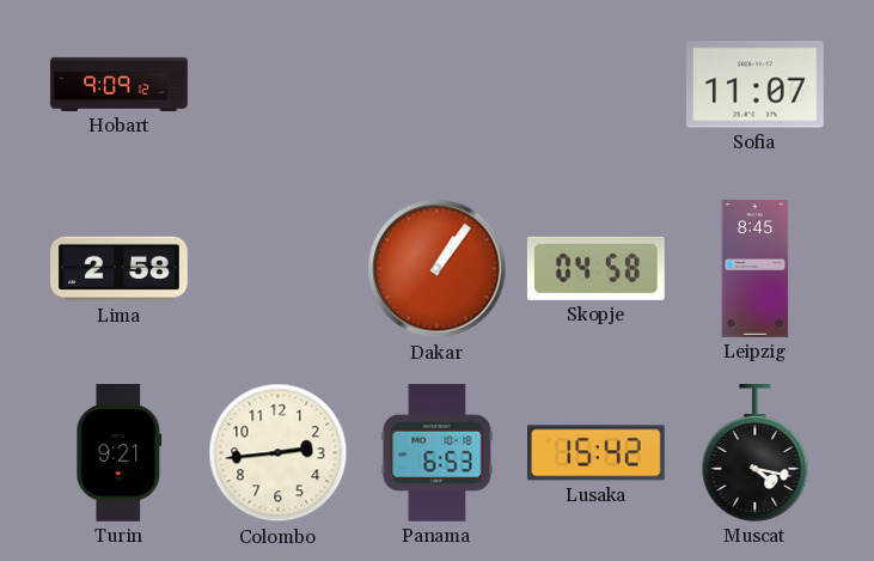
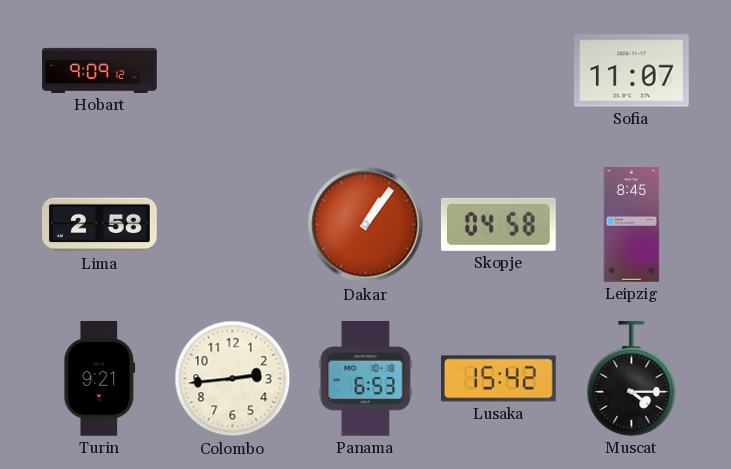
Muscat: 4:17 -> 4:15 (632, 379)
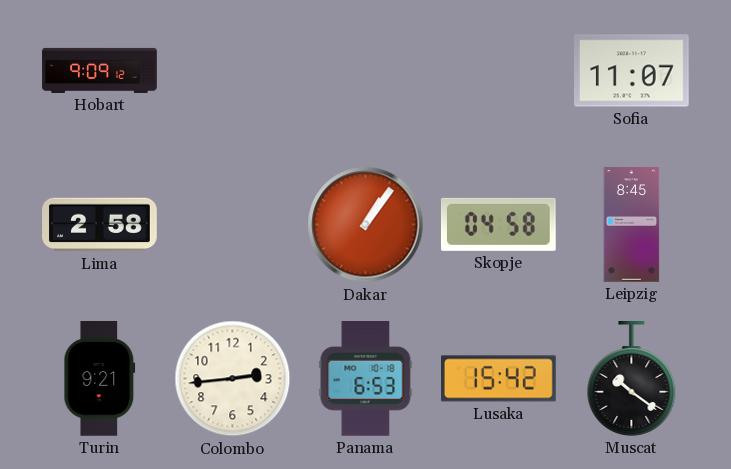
Muscat: 4:15 -> 10:21 (632, 379)
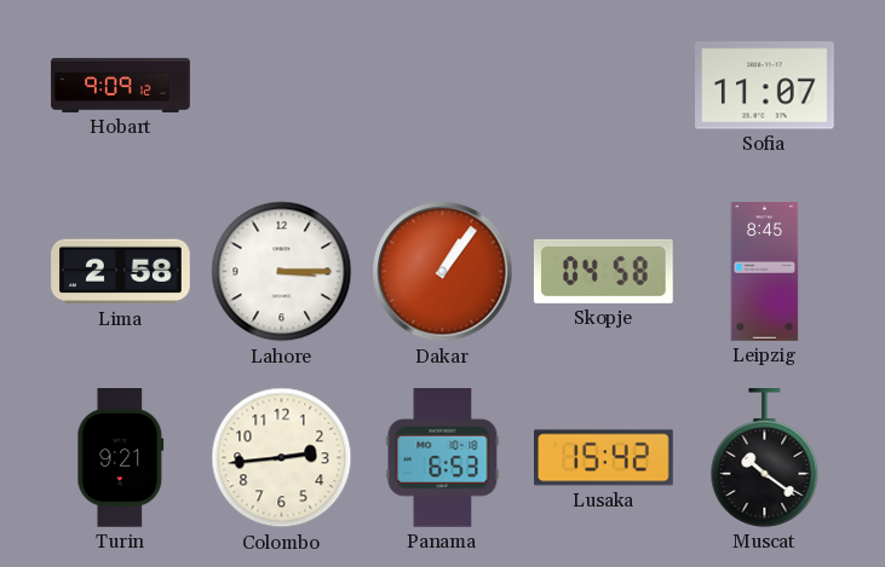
Lahore: none -> 3:15 (282, 272)
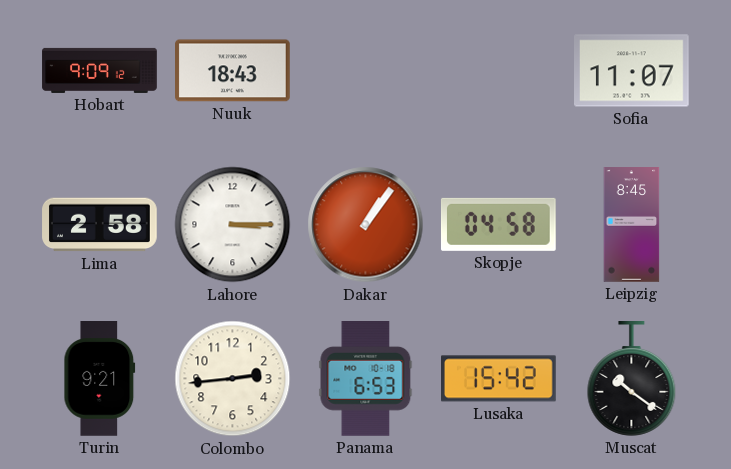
Nuuk: none -> 18:43 (233, 71)
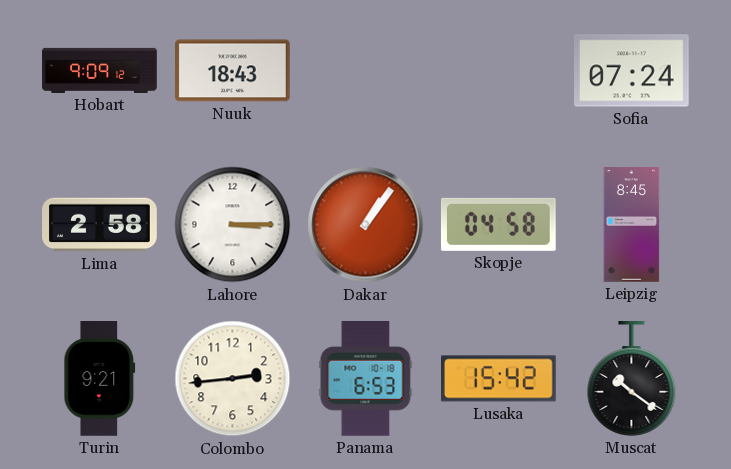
Sofia: 11:07 -> 07:24 (632, 71)
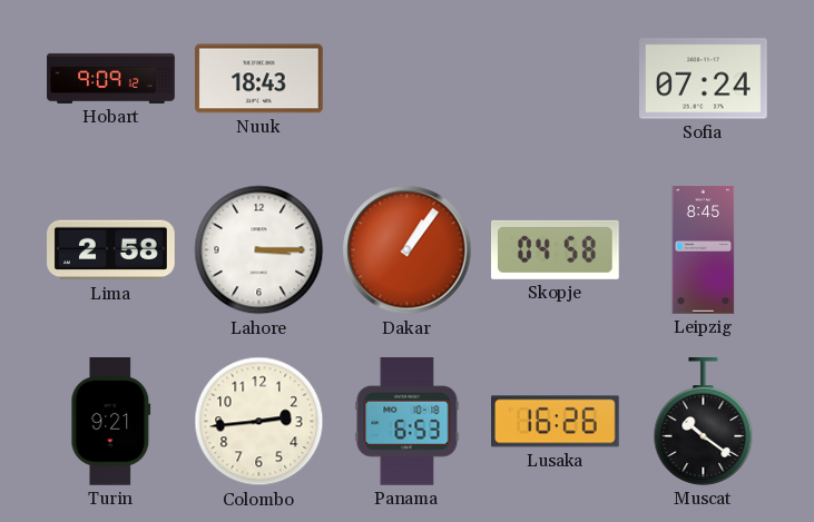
Lusaka: 15:42 -> 16:26 (556, 422)
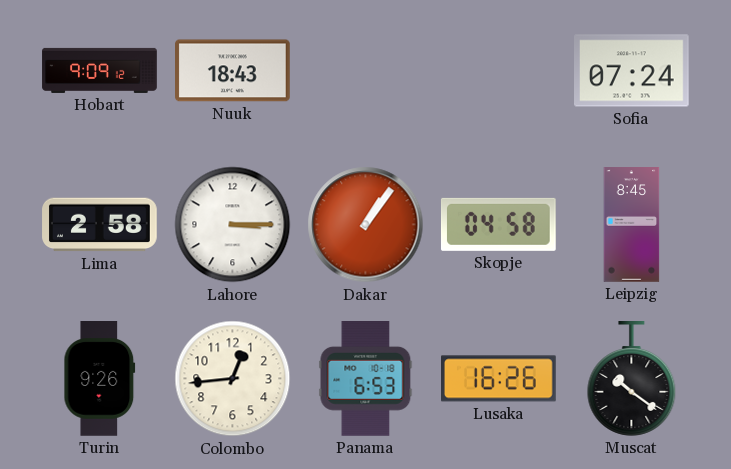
Turin: 9:21 -> 9:26 (100, 379)
Colombo: 2:44 -> 12:44 (233, 379)
